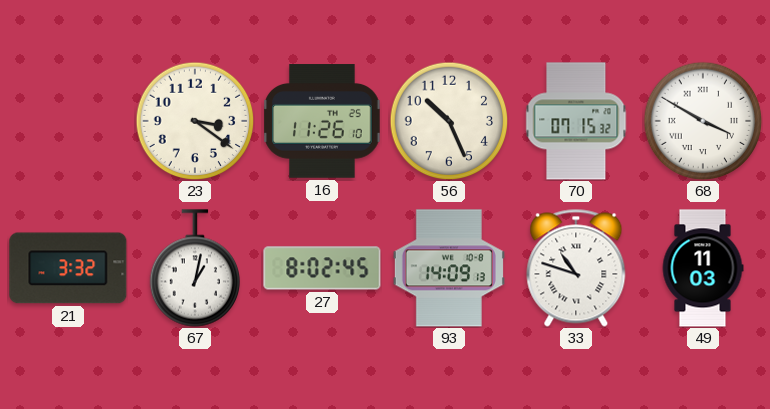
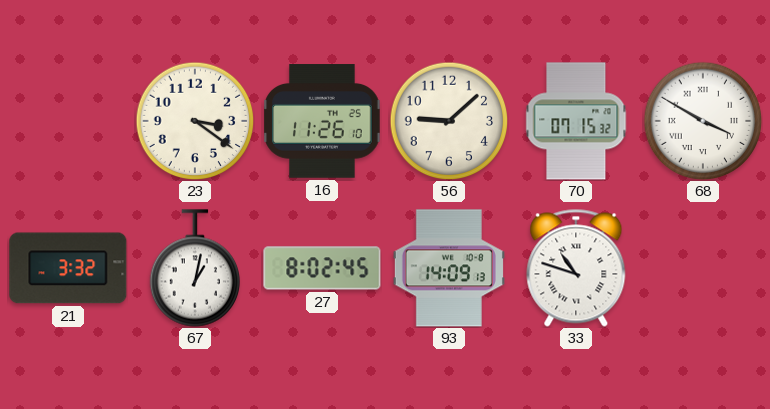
56: 10:26 -> 9:08 (449, 121)
49: 11:03 -> none (703, 268)
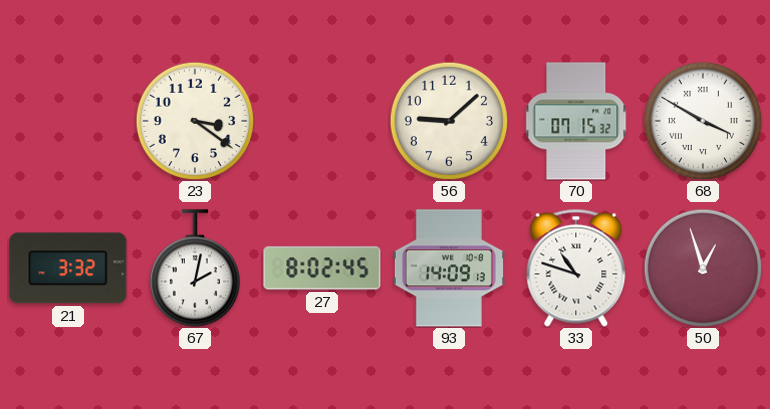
16: 11:26 -> none (322, 121)
67: 1:02 -> 2:02 (194, 268)
50: none -> 12:57 (703, 268)
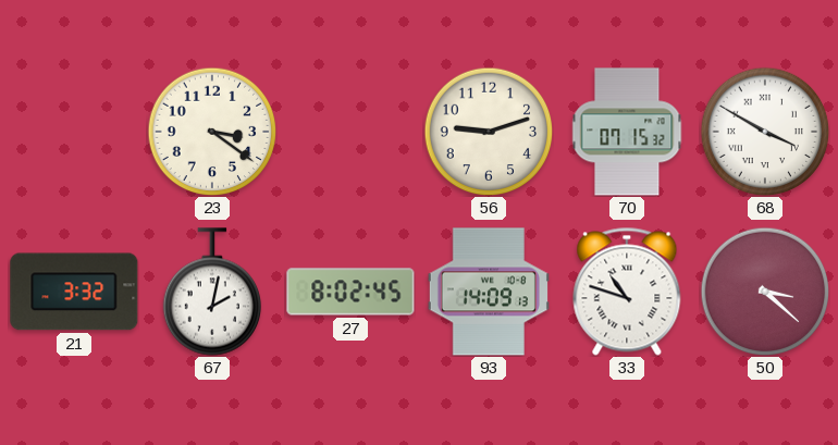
56: 9:08 -> 9:12 (489, 132)
50: 12:57 -> 3:22 (765, 292)
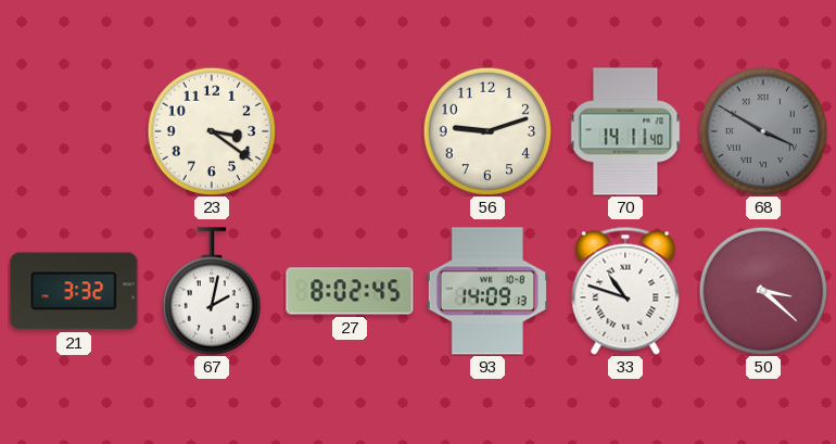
70: 07:15 -> 14:11 (625, 131)
68 dial: white -> grey (763, 131)
